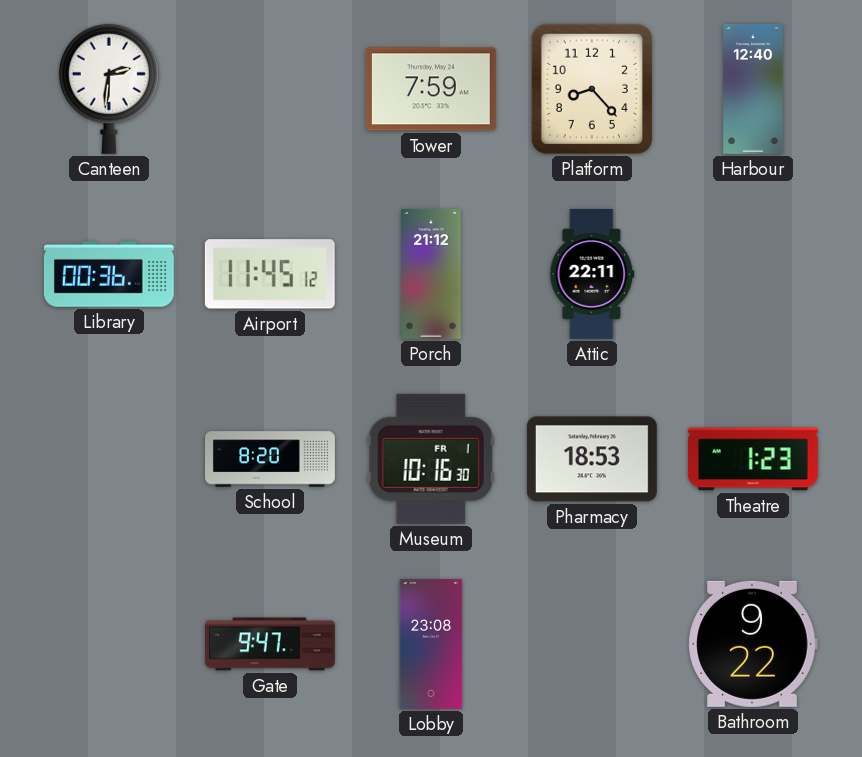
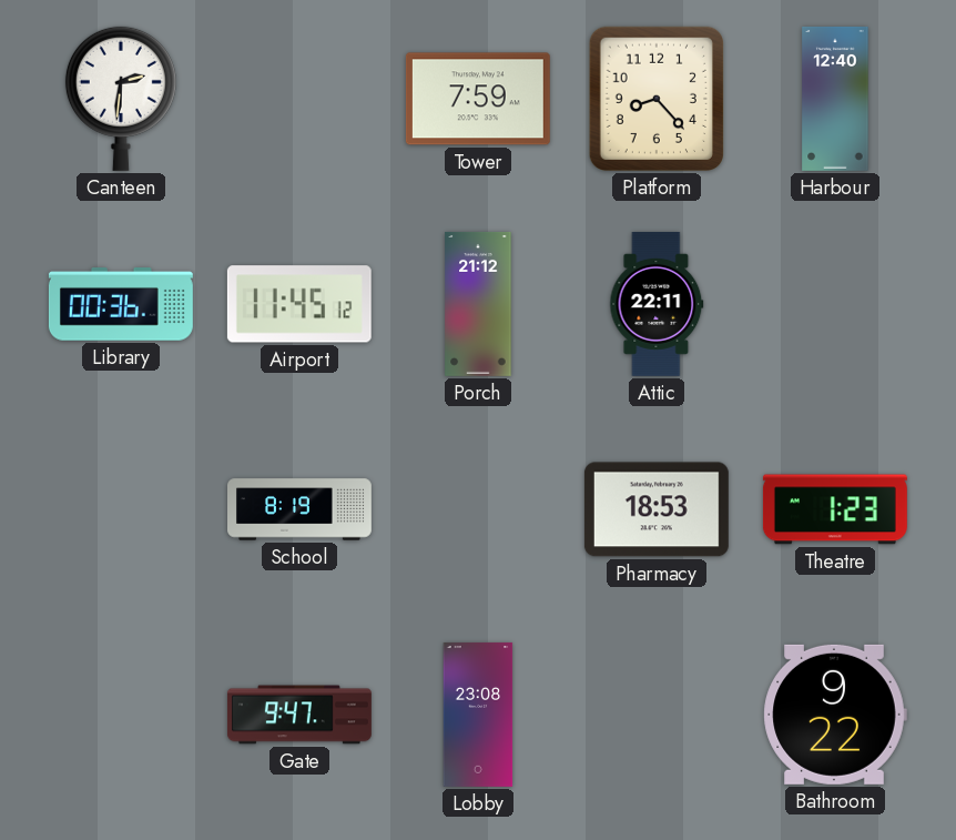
School: 8:20 -> 8:19 (301, 509)
Museum: 10:16 -> none (431, 459)
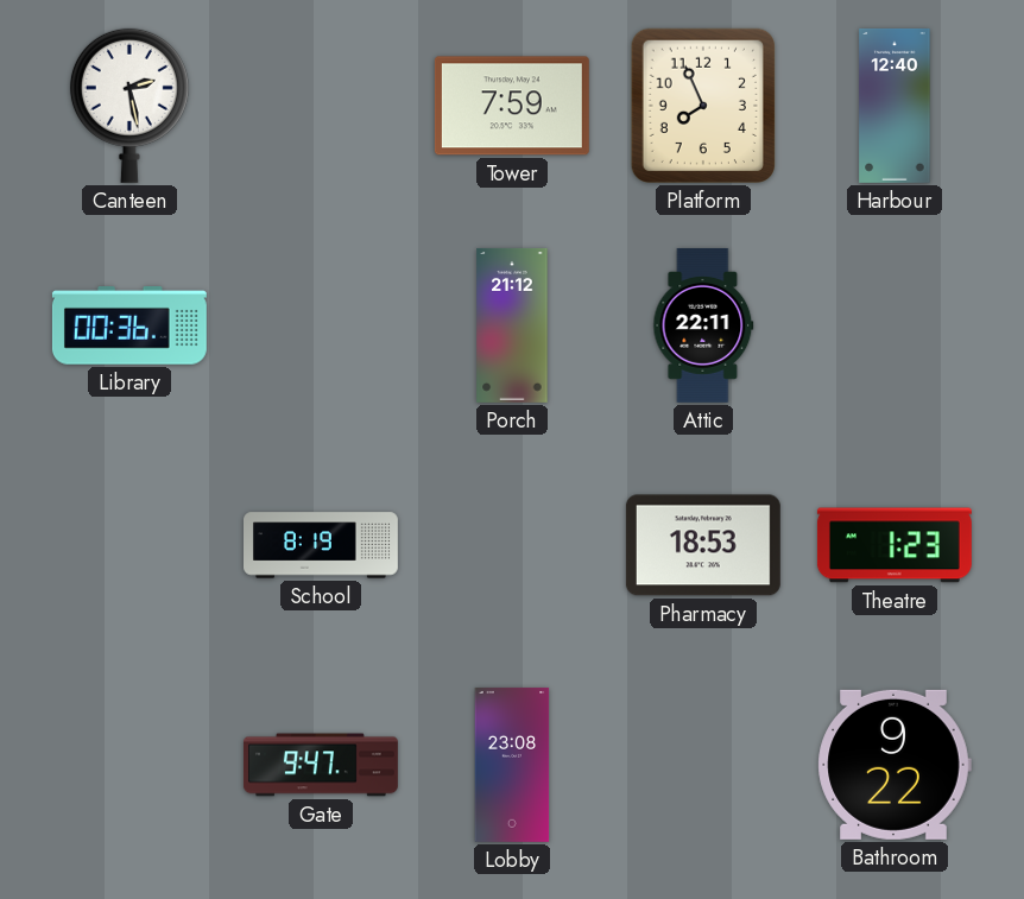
Canteen: 2:31 -> 2:28 (129, 106)
Platform: 8:23 -> 7:56 (703, 106)
Airport: 11:45 -> none (299, 304)
